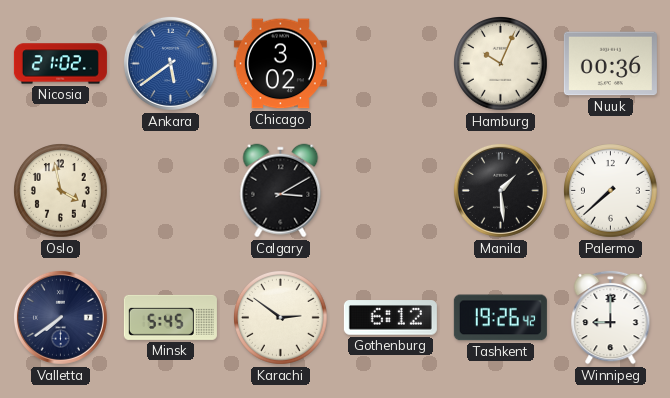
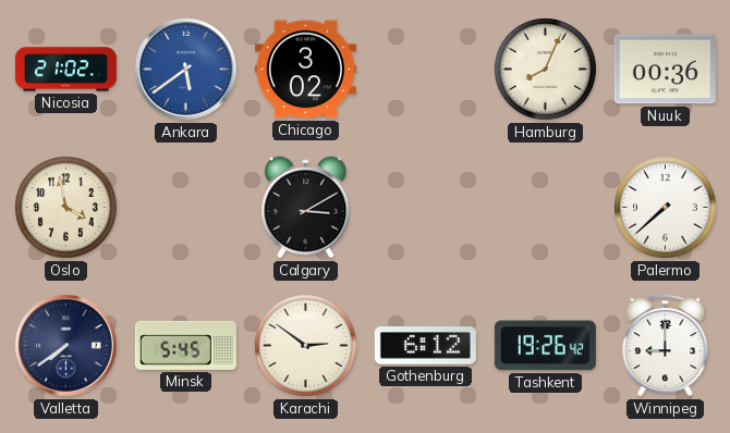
Hamburg: 10:04 -> 8:04 (546, 70)
Manila: 1:29 -> none (500, 190)
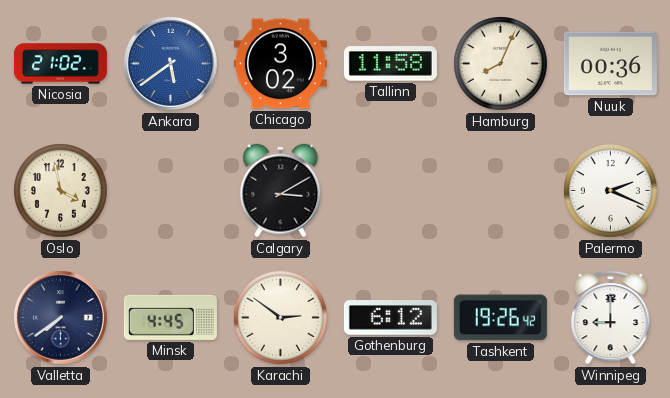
Tallinn: none -> 11:58 (390, 64)
Palermo: 7:38 -> 2:19 (611, 191)
Minsk: 5:45 -> 4:45 (170, 317)
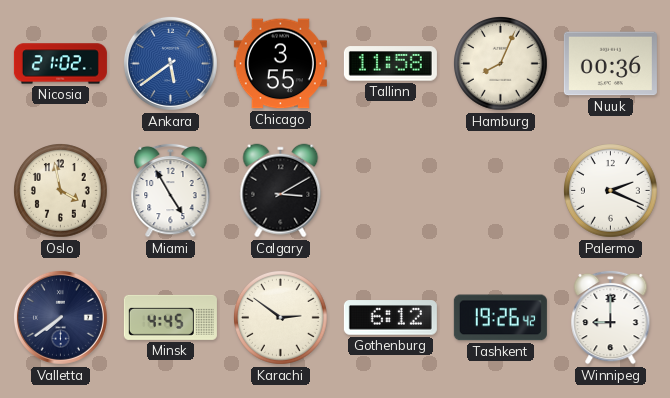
Chicago: 3:02 -> 3:55 (280, 64)
Miami: none -> 4:55 (171, 190)
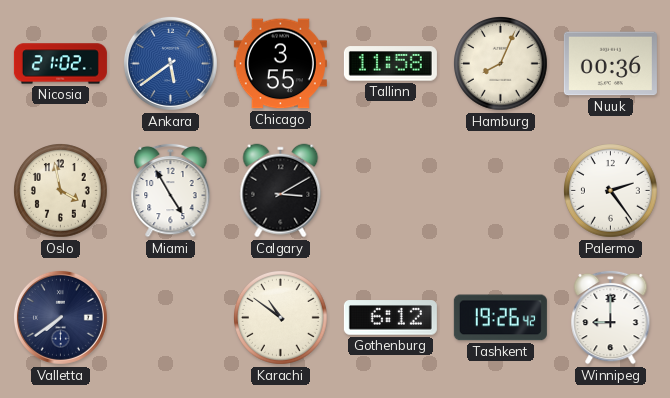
Palermo: 2:19 -> 2:24 (611, 191)
Minsk: 4:45 -> none (170, 317)
Karachi: 2:51 -> 10:51 (281, 318)
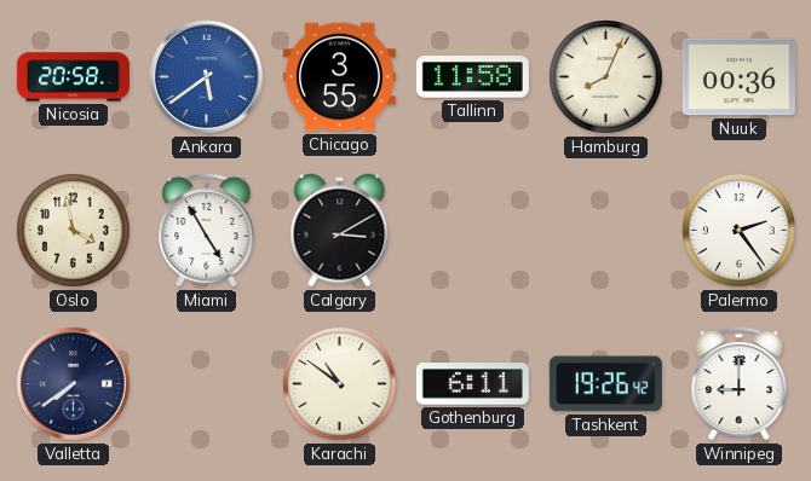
Nicosia: 21:02 -> 20:58 (73, 77)
Gothenburg: 6:12 -> 6:11 (472, 384)
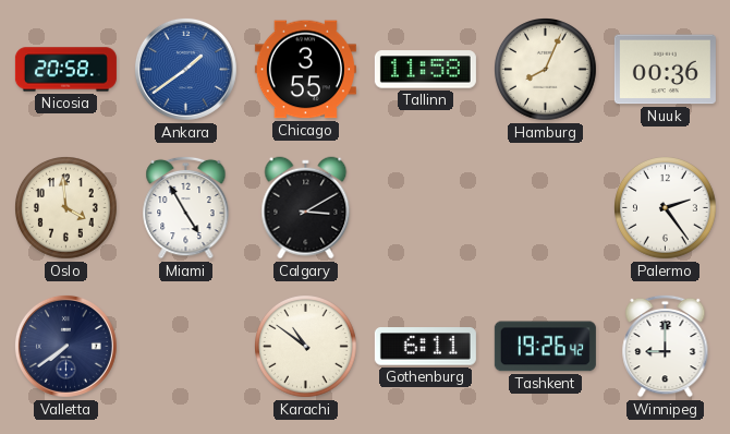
Ankara: 5:39 -> 1:39 (185, 69)
Oslo: 3:58 -> 3:59 (66, 208)
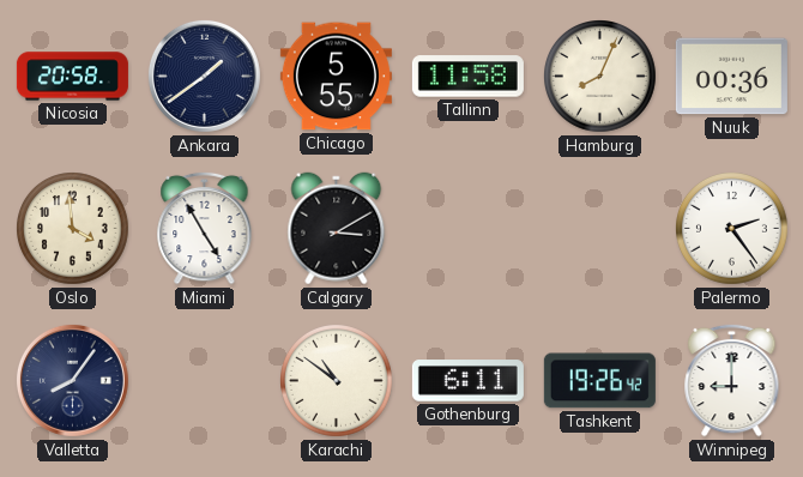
Ankara dial: blue -> navy (204, 76)
Chicago: 3:55 -> 5:55 (336, 77)
Valletta: 7:39 -> 8:06 (72, 380)
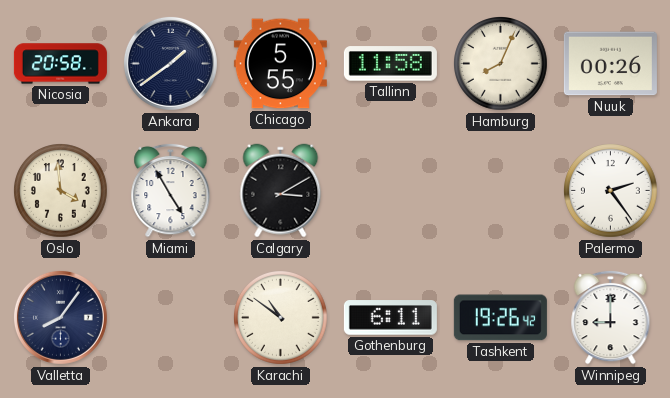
Nuuk: 00:36 -> 00:26 (610, 64)
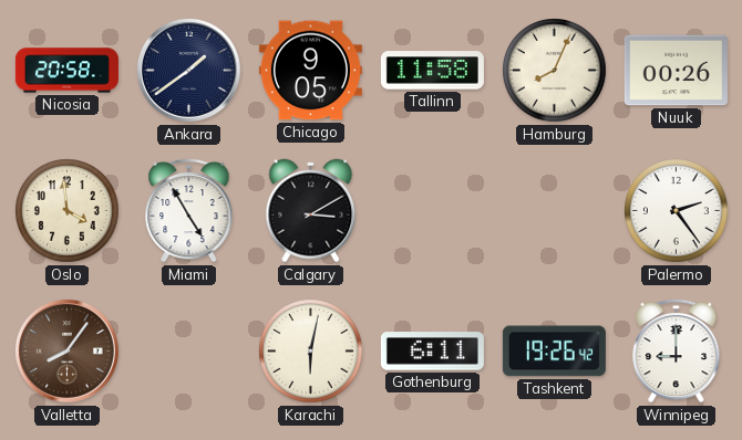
Chicago: 5:55 -> 9:05 (310, 71)
Valletta dial: navy -> brown (66, 350)
Karachi: 10:51 -> 6:02 (311, 352)
